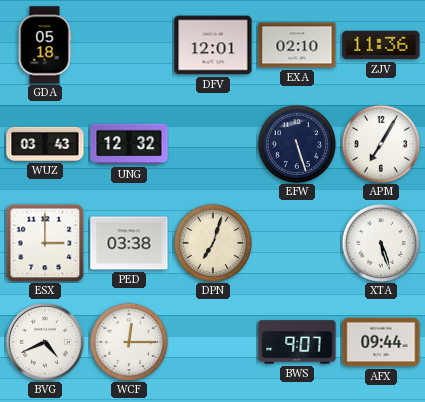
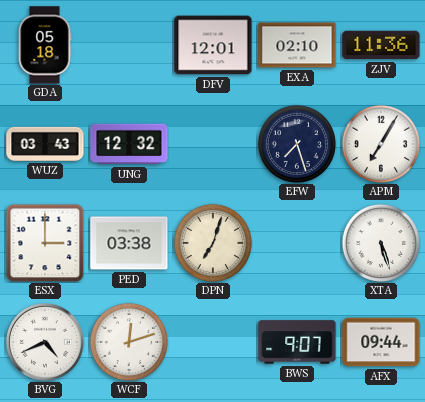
EFW: 5:27 -> 7:27 (297, 144)
WCF: 12:15 -> 12:12 (129, 342)
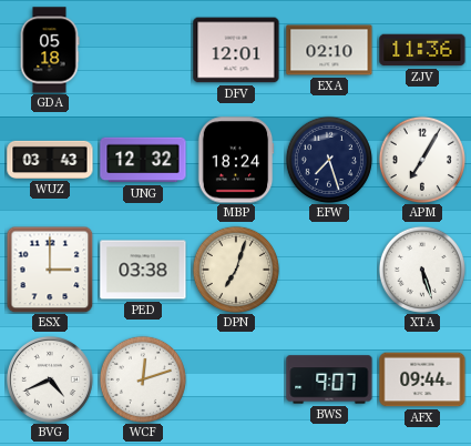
MBP: none -> 18:24 (236, 160)
